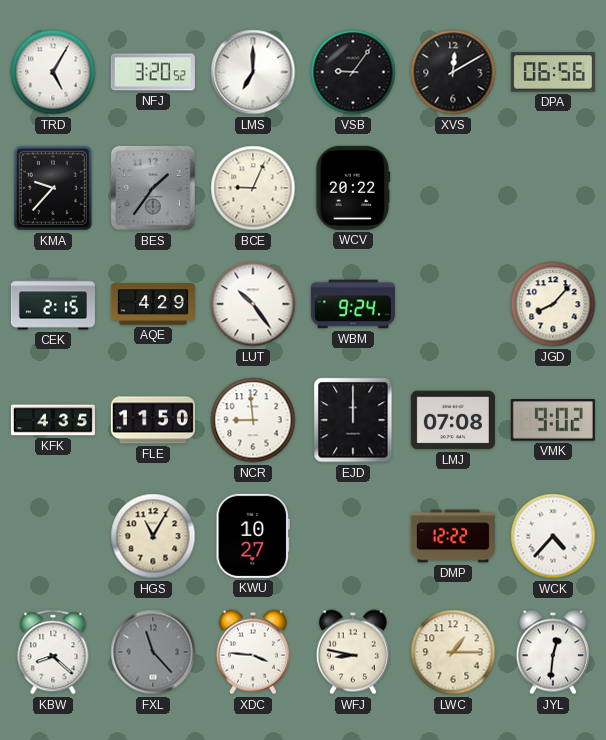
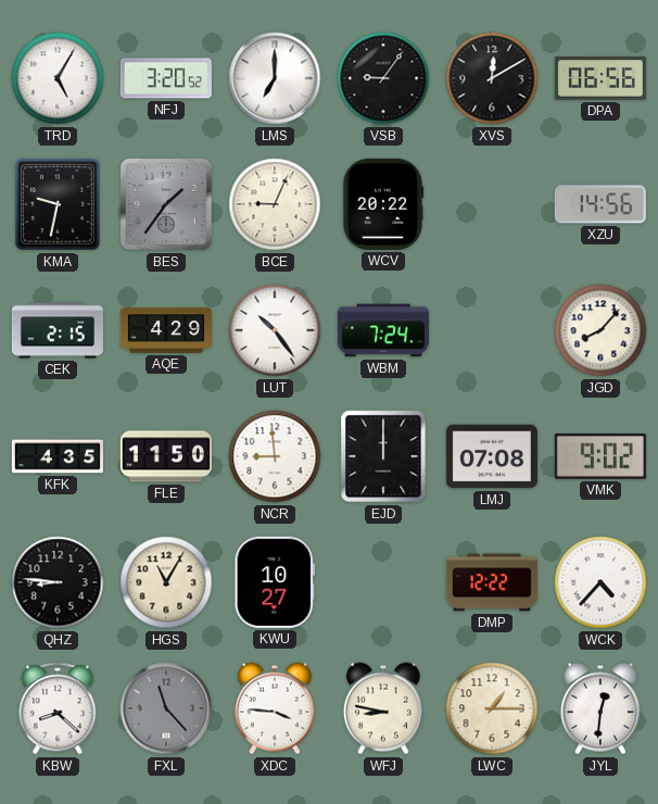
KMA: 9:37 -> 9:32 (58, 204)
XZU: none -> 14:56 (600, 204)
WBM: 9:24 -> 7:24 (383, 330)
QHZ: none -> 8:46 (58, 582)
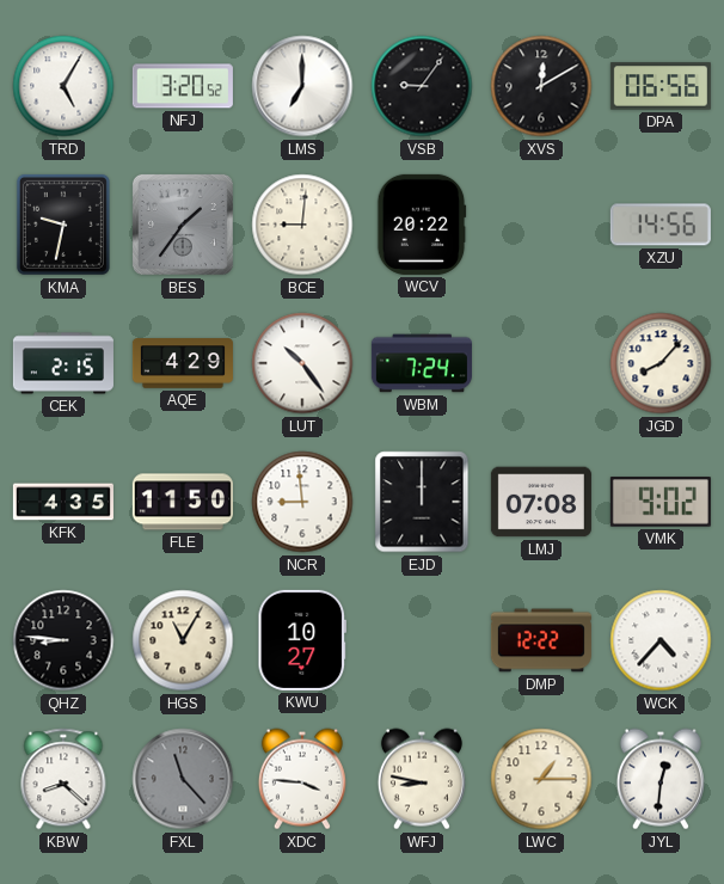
BCE: 9:04 -> 9:01 (302, 225)
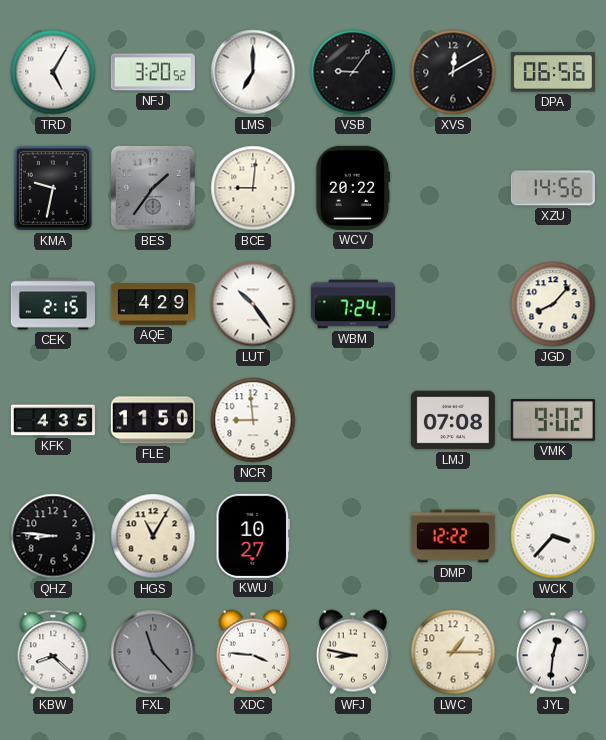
EJD: 12:00 -> none (422, 502)
WCK: 4:37 -> 3:37 (553, 536)
